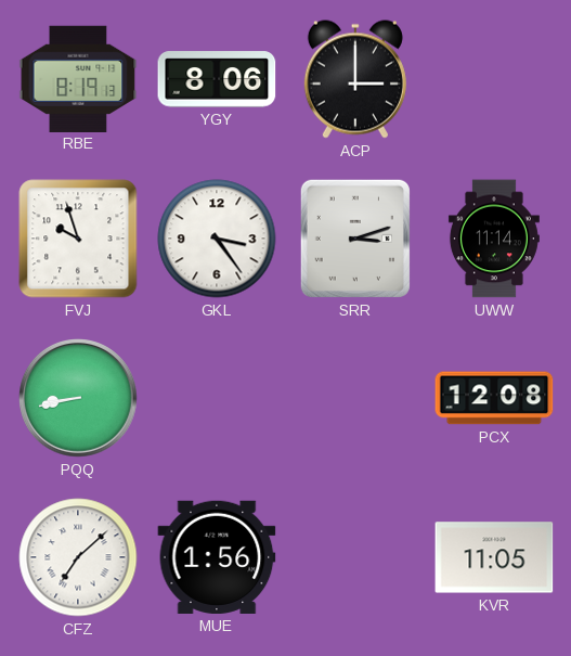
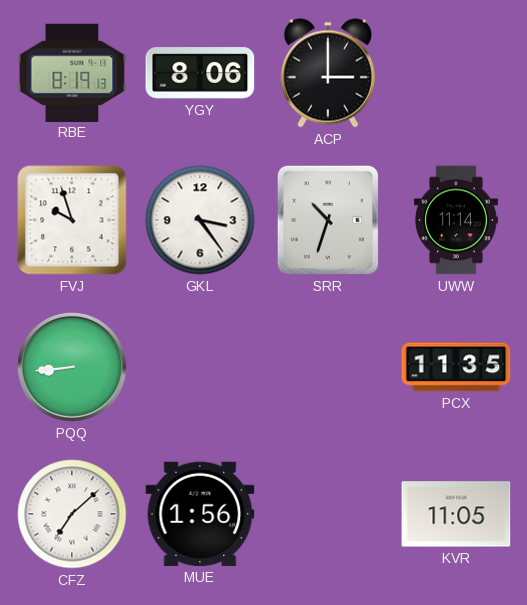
SRR: 3:12 -> 10:33 (328, 220)
PQQ: 8:43 -> 8:44 (73, 368)
PCX: 12:08 -> 11:35 (456, 367)
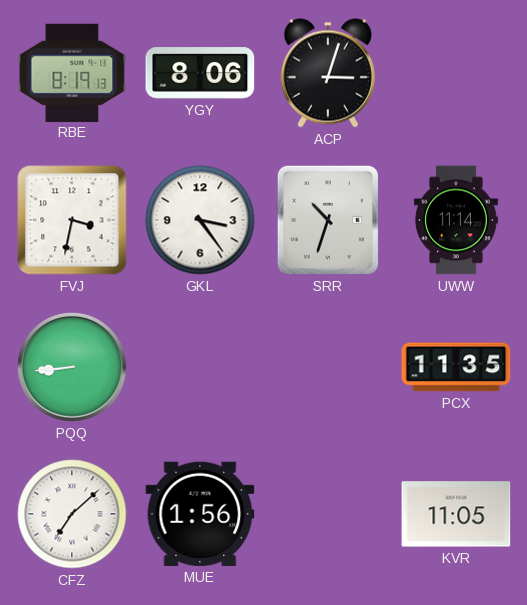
ACP: 3:00 -> 3:03 (328, 73)
FVJ: 9:57 -> 3:32 (72, 220)
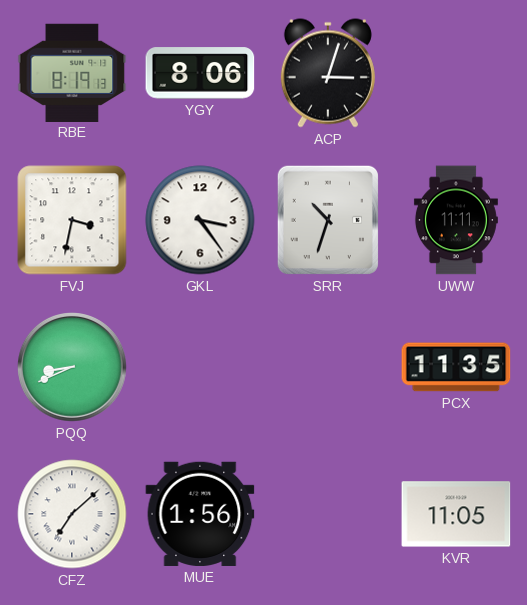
UWW: 11:14 -> 11:11 (456, 220)
PQQ: 8:44 -> 8:41 (73, 368)
